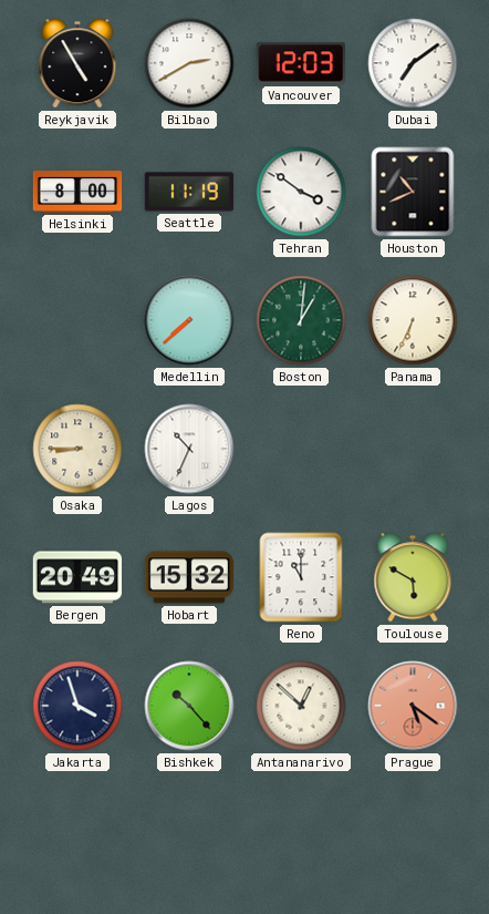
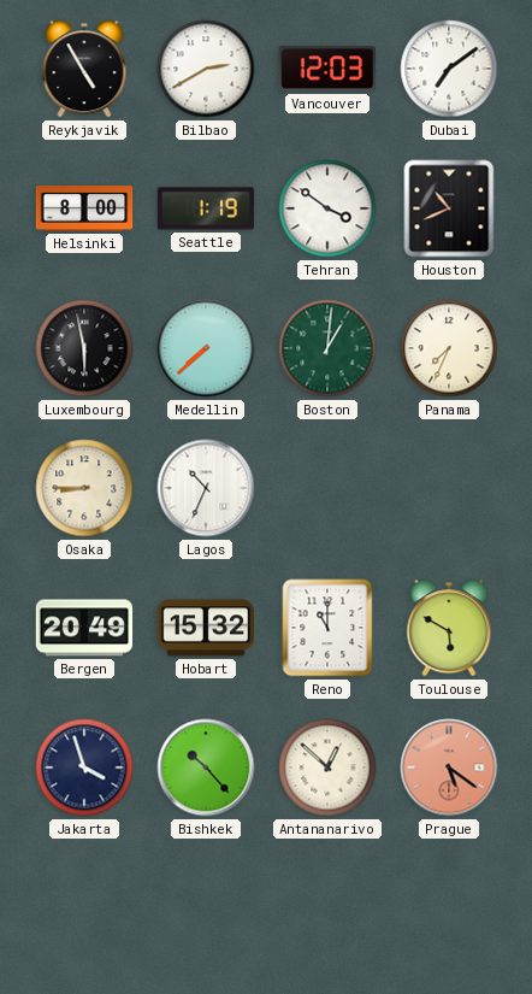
Seattle: 11:19 -> 1:19 (206, 208)
Luxembourg: none -> 5:58 (84, 348)
Panama: 6:34 -> 7:34 (449, 348)
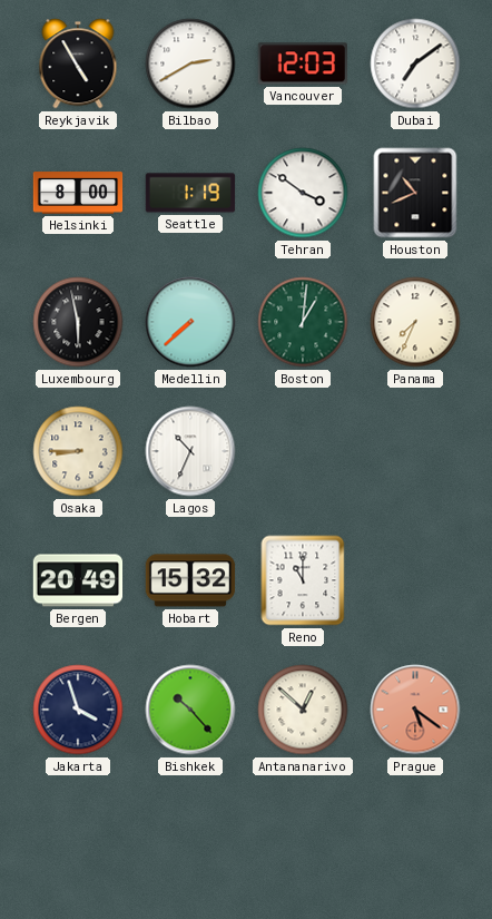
Toulouse: 5:50 -> none (449, 628)
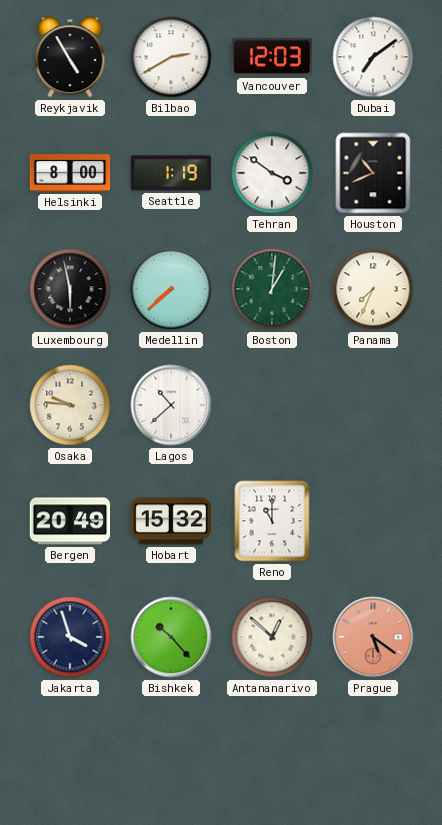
Osaka: 8:45 -> 9:46 (70, 405)
Lagos: 10:34 -> 10:38 (171, 405)
